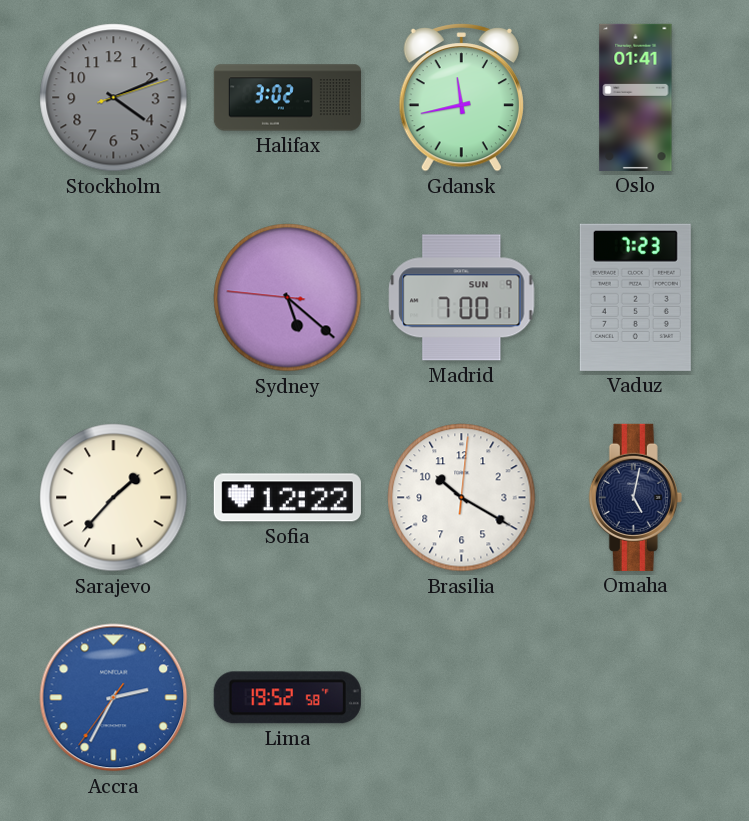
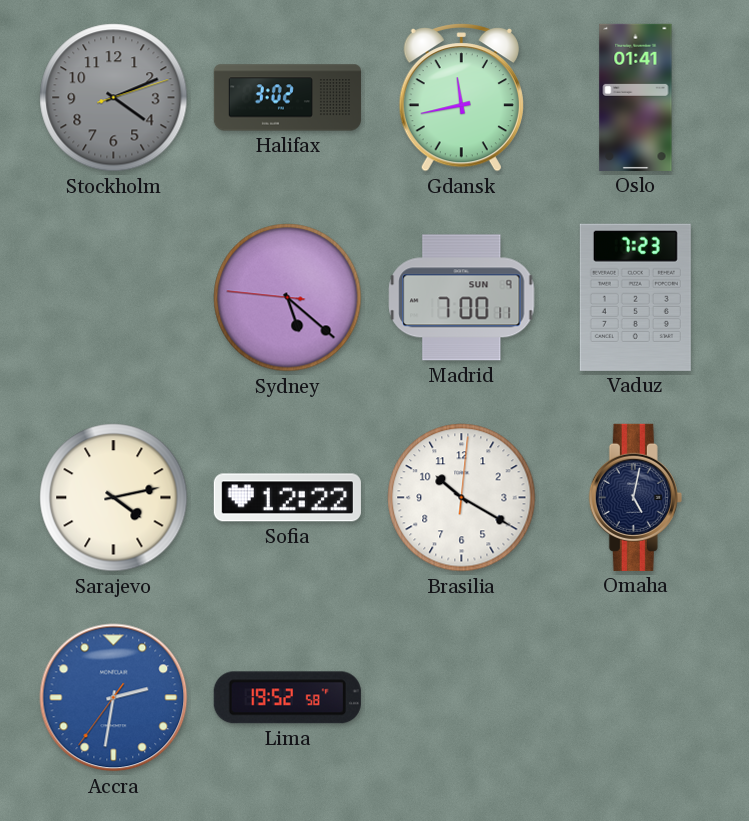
Sarajevo: 1:37 -> 4:13 (114, 498)
Accra: 2:34 -> 2:31 (114, 698)
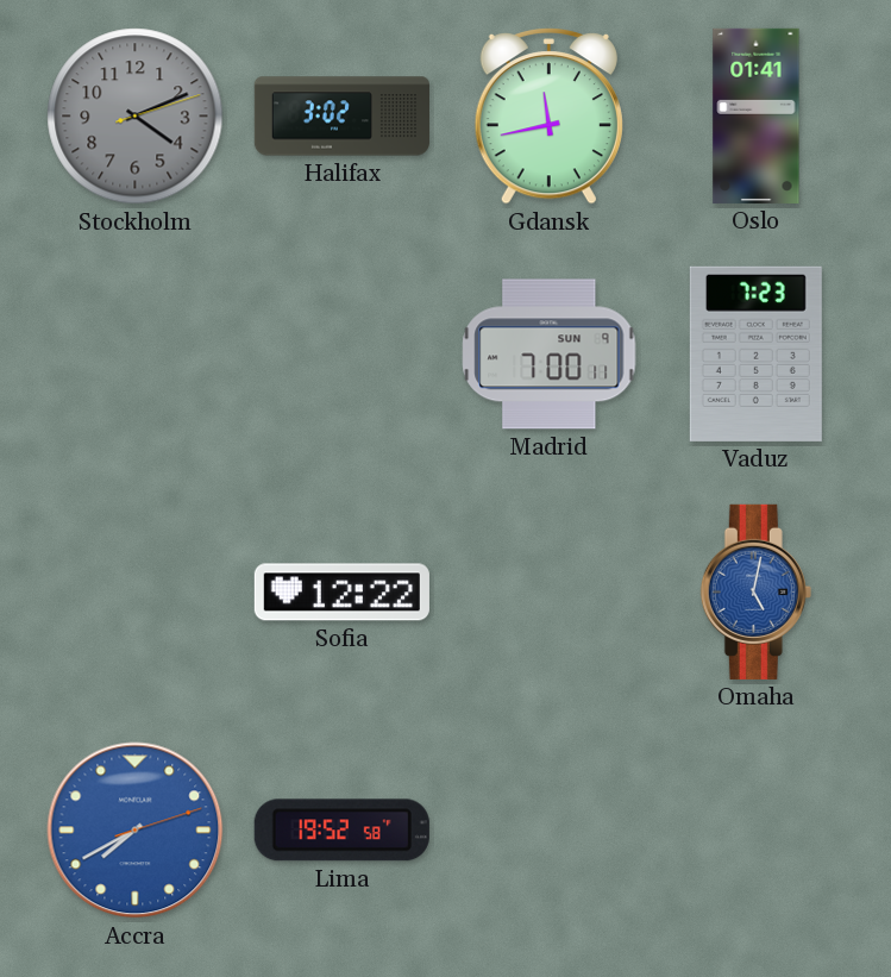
Sydney: 5:21 -> none (288, 298)
Sarajevo: 4:13 -> none (114, 498)
Brasilia: 10:20 -> none (462, 498)
Omaha dial: navy -> blue (755, 591)
Accra: 2:31 -> 7:40 (136, 831)
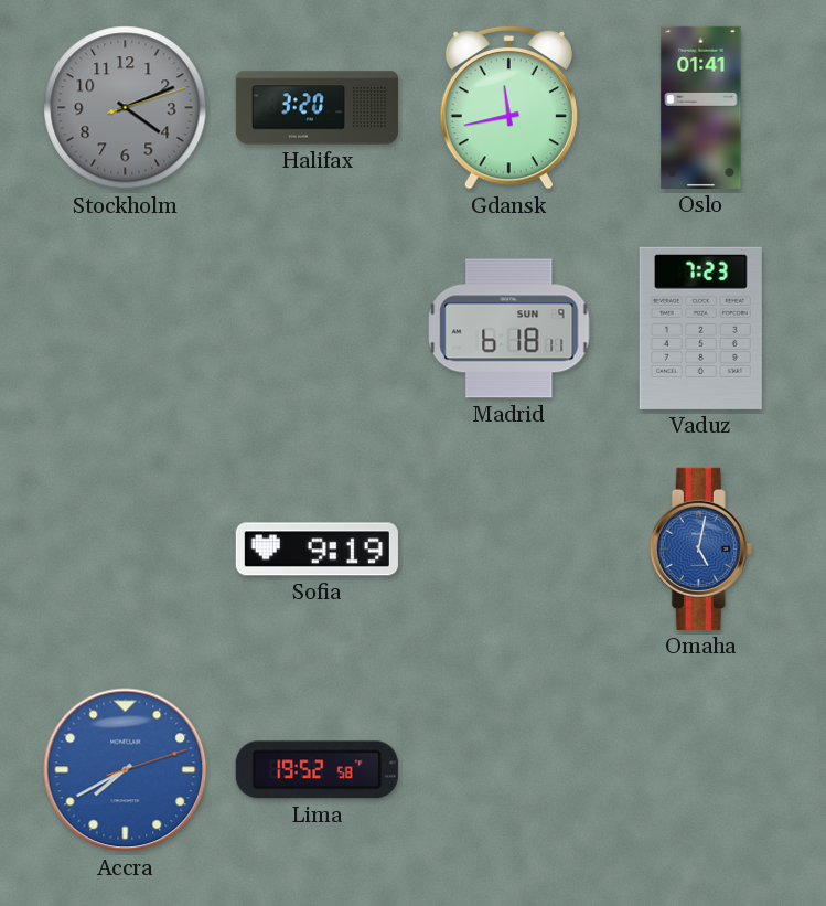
Halifax: 3:02 -> 3:20 (317, 108)
Madrid: 7:00 -> 6:18 (509, 329)
Sofia: 12:22 -> 9:19 (317, 550)
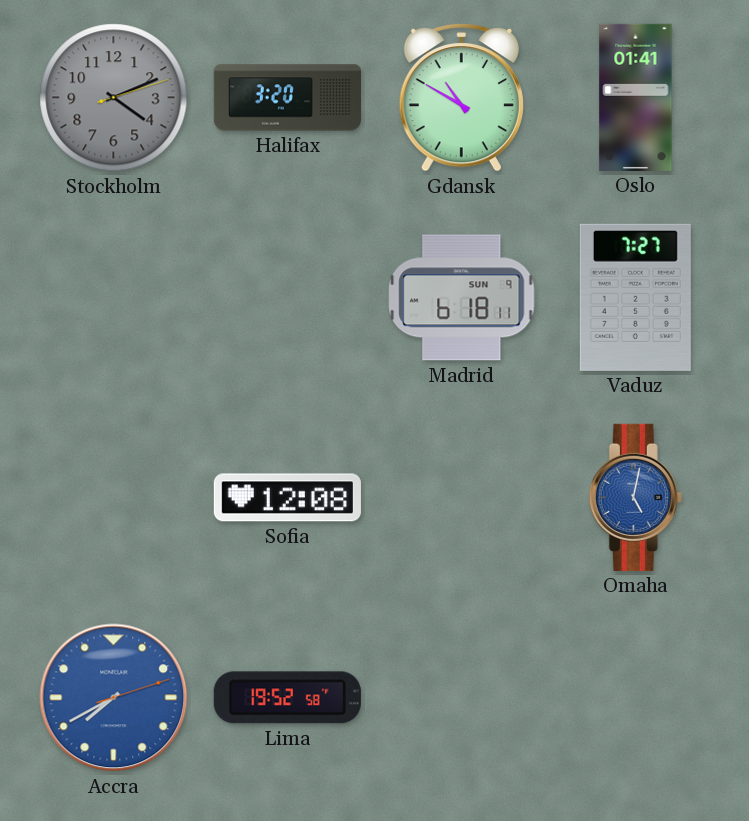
Gdansk: 11:43 -> 10:50 (461, 98)
Vaduz: 7:23 -> 7:27 (635, 297)
Sofia: 9:19 -> 12:08 (287, 498)
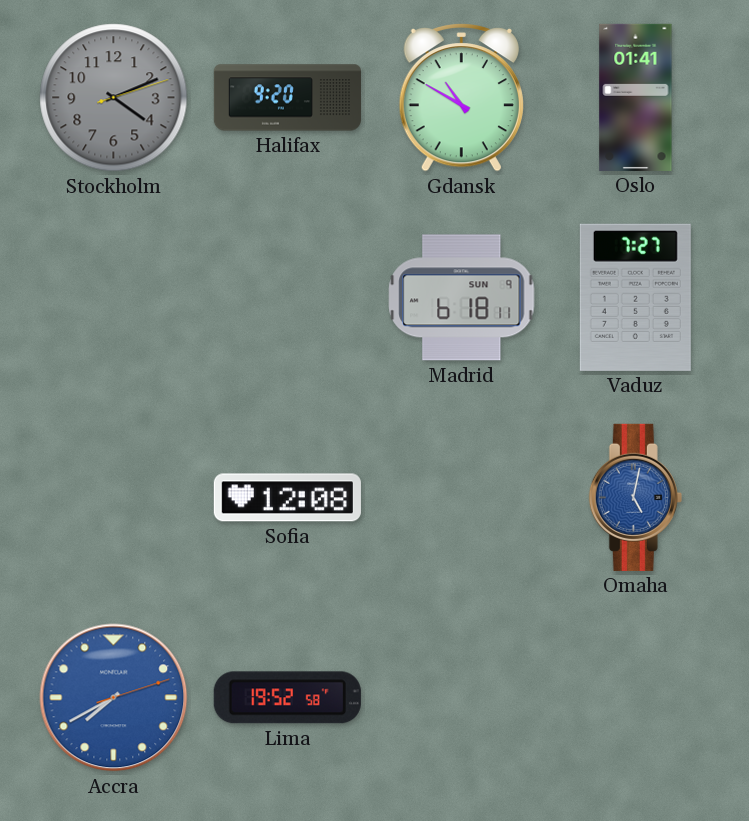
Halifax: 3:20 -> 9:20 (287, 98)
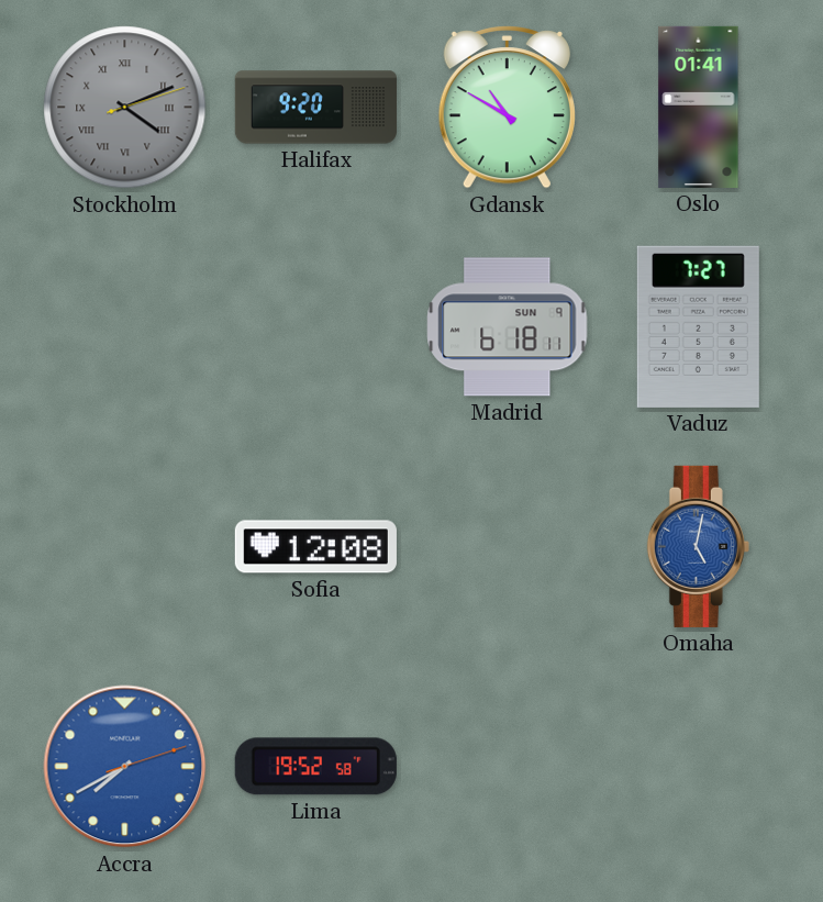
Stockholm numerals: Arabic -> Roman (125, 108)
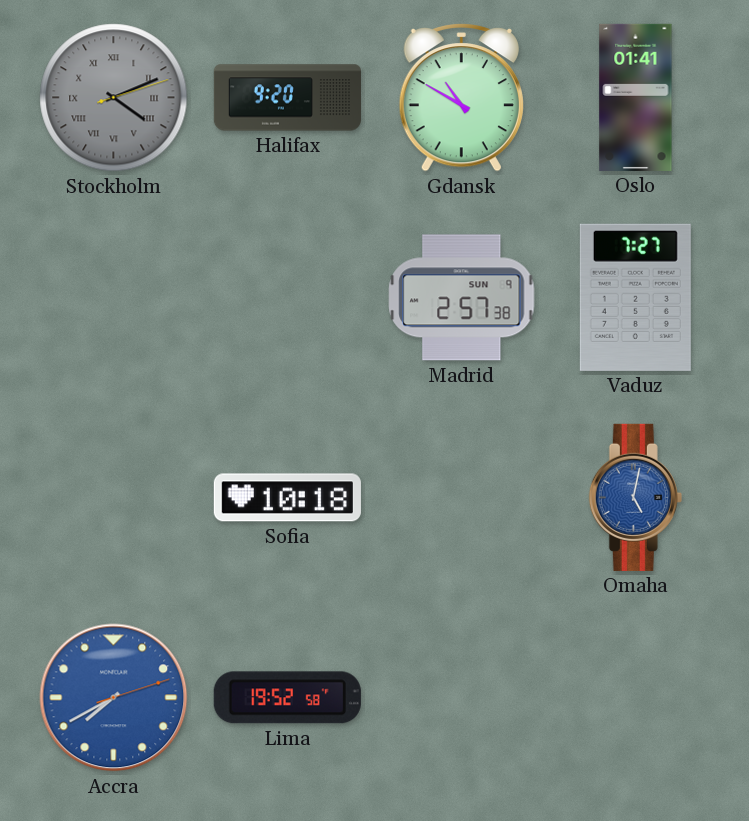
Madrid: 6:18 -> 2:57 (462, 298)
Sofia: 12:08 -> 10:18 (287, 498)
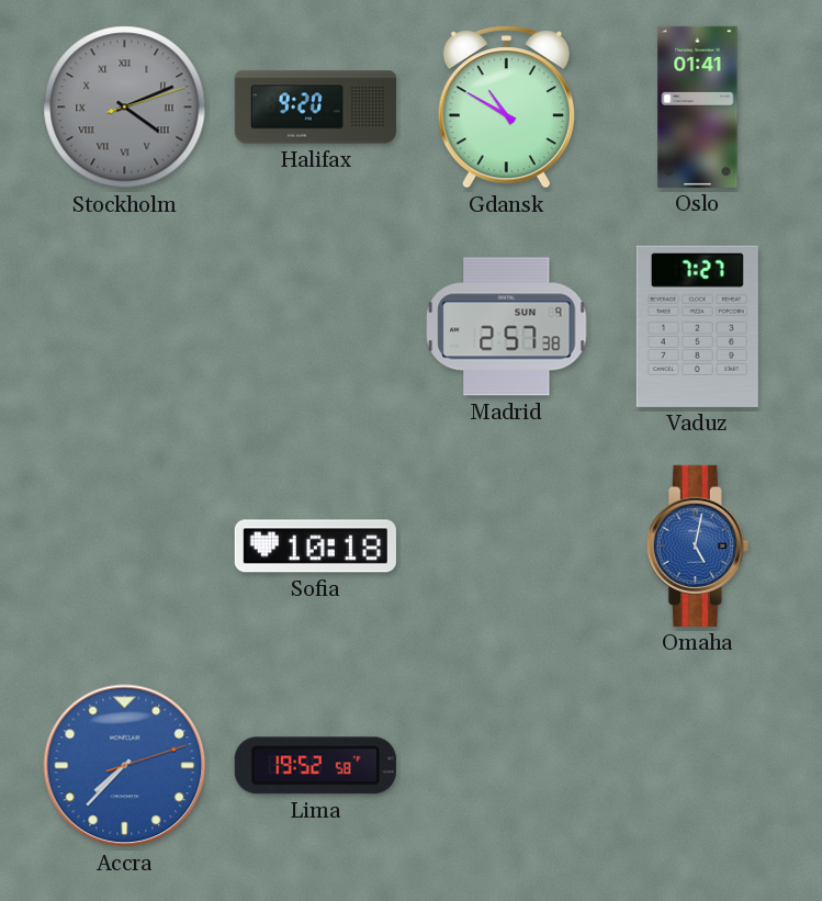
Accra: 7:40 -> 7:37 (125, 766)
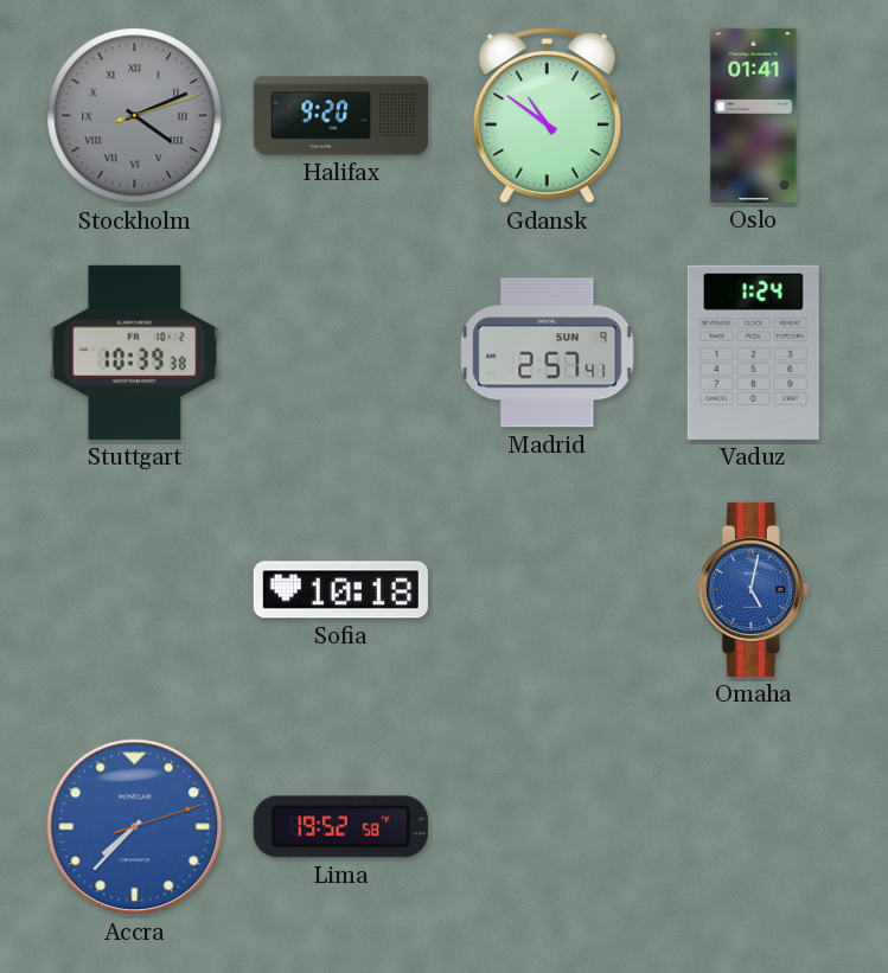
Gdansk: 10:50 -> 10:51 (547, 116)
Stuttgart: none -> 10:39 (134, 352)
Madrid: 2:57:38 -> 2:57:41 (548, 353)
Vaduz: 7:27 -> 1:24 (753, 352)
